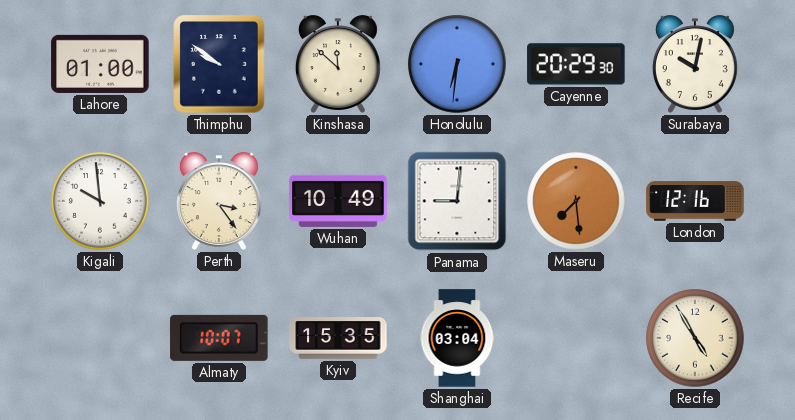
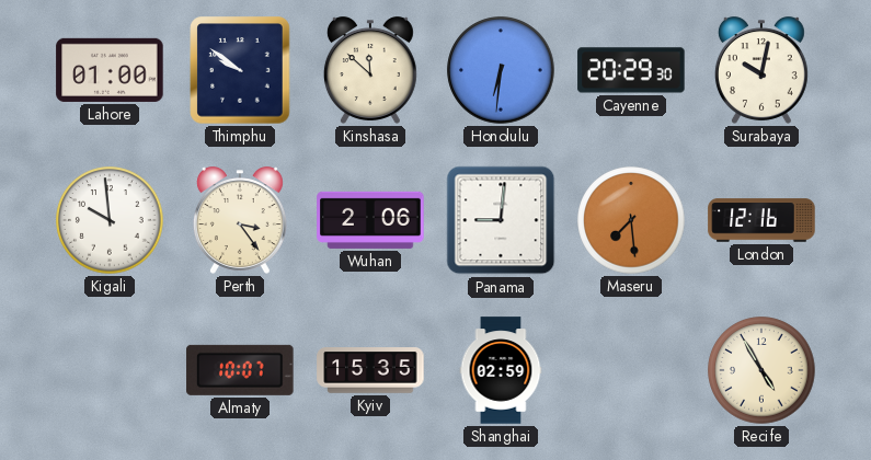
Wuhan: 10:49 -> 2:06 (370, 220)
Shanghai: 03:04 -> 02:59 (501, 370)
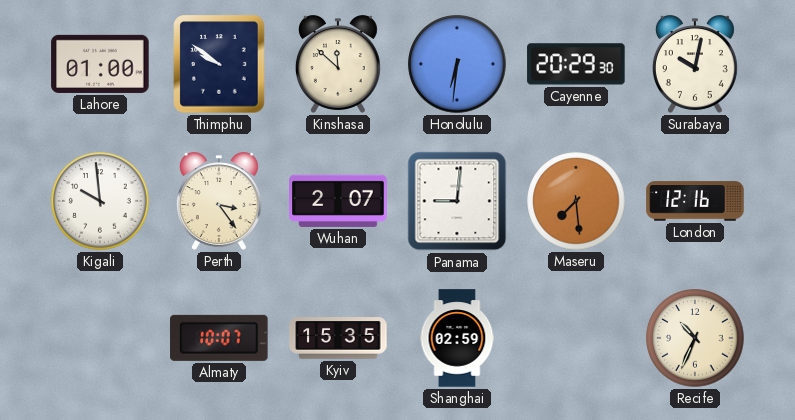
Wuhan: 2:06 -> 2:07 (338, 201)
Recife: 4:55 -> 10:34 (695, 338)
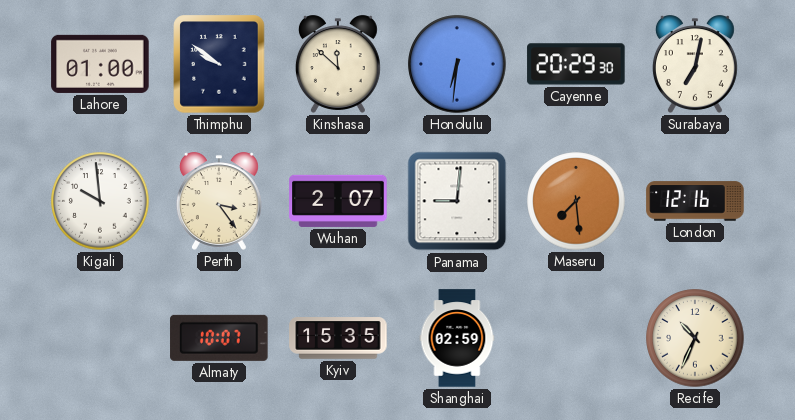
Surabaya: 10:02 -> 7:02 (695, 64)
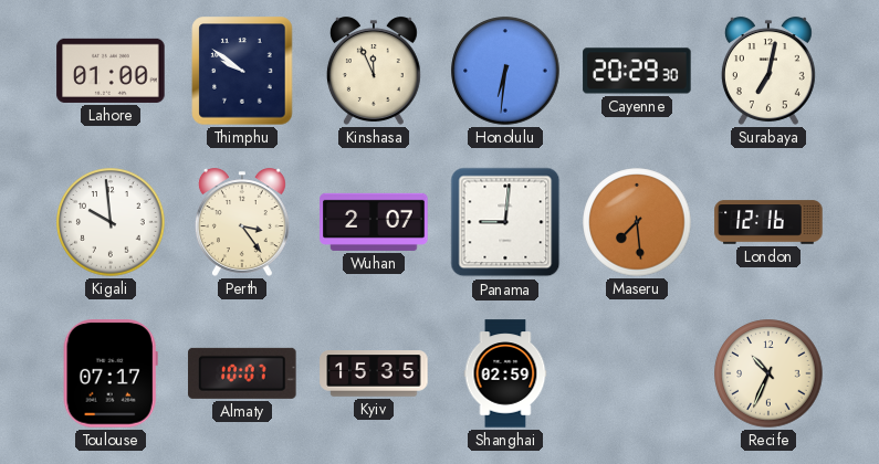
Kinshasa: 11:52 -> 11:56 (374, 71)
Toulouse: none -> 07:17 (111, 373)
